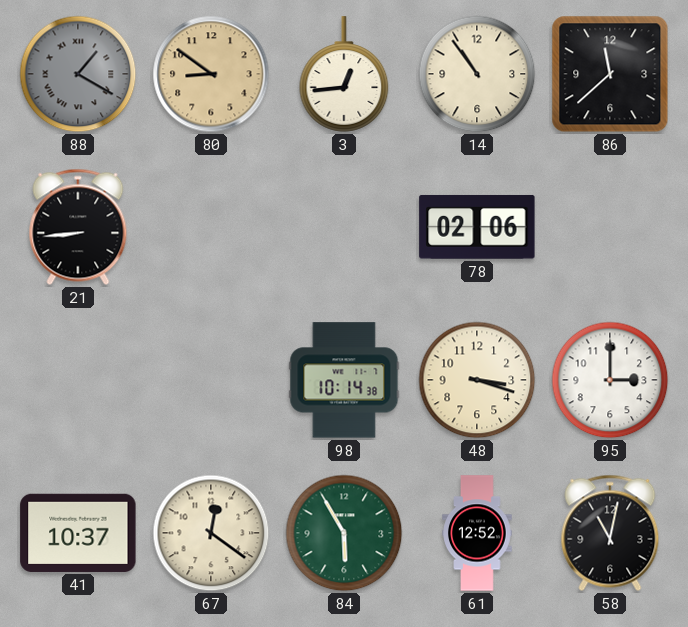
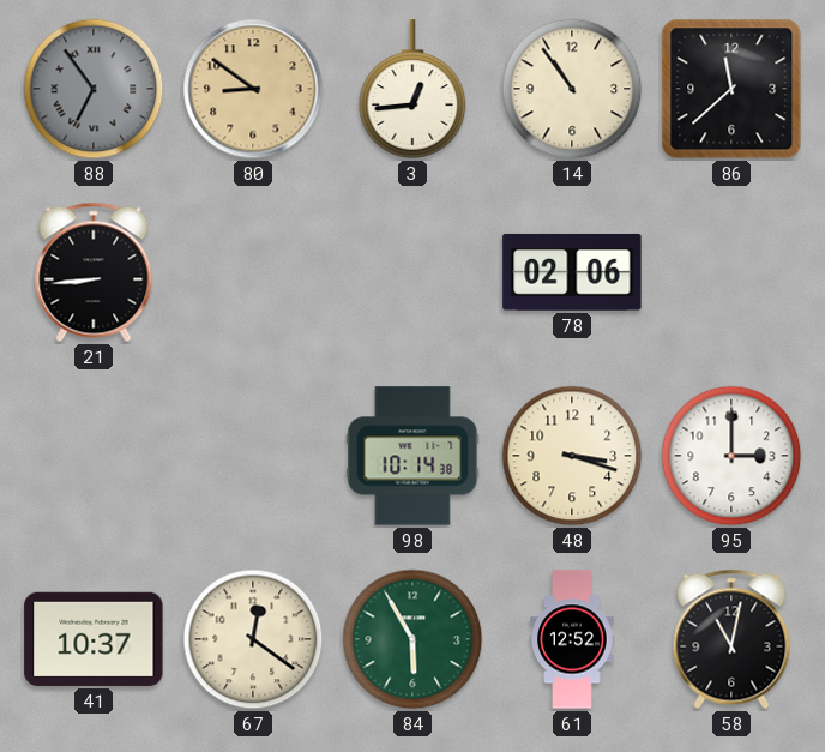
88: 1:20 -> 6:54 (94, 89)
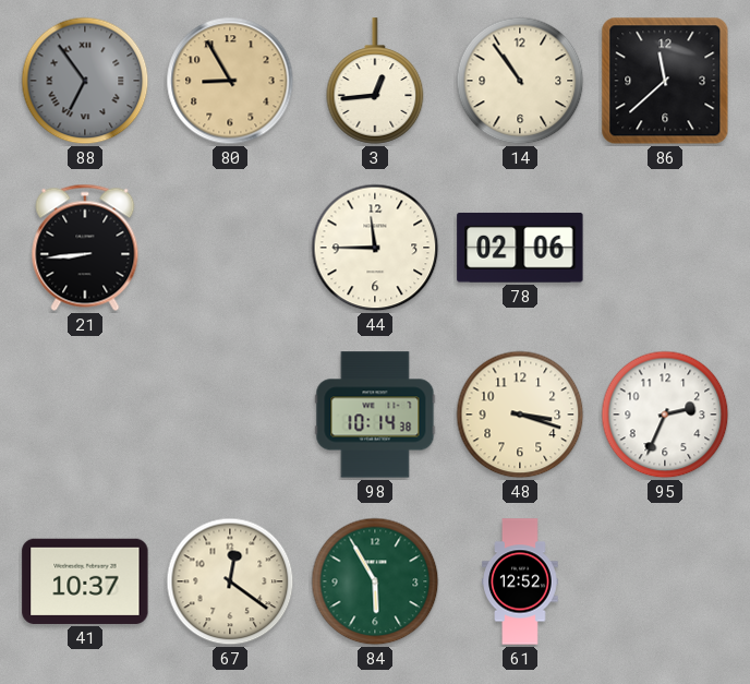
80: 8:51 -> 8:55 (230, 81)
44: none -> 11:45 (375, 248)
95: 3:00 -> 2:34 (665, 415)
58: 11:02 -> none (731, 639)
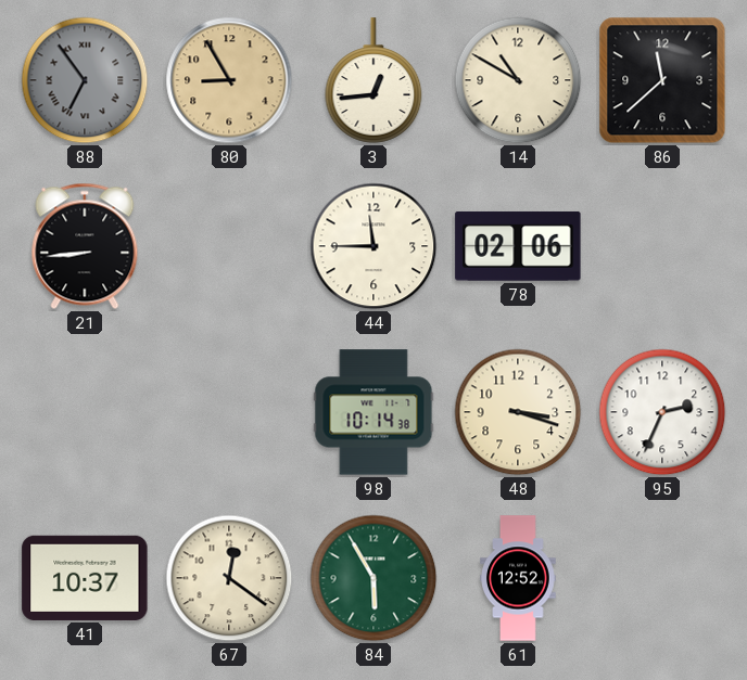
14: 10:54 -> 10:50 (518, 80)
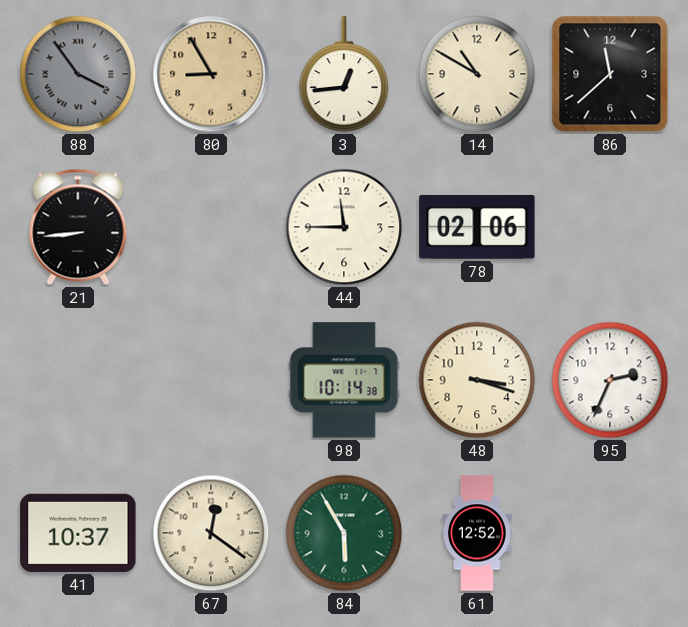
88: 6:54 -> 3:54 (78, 74)
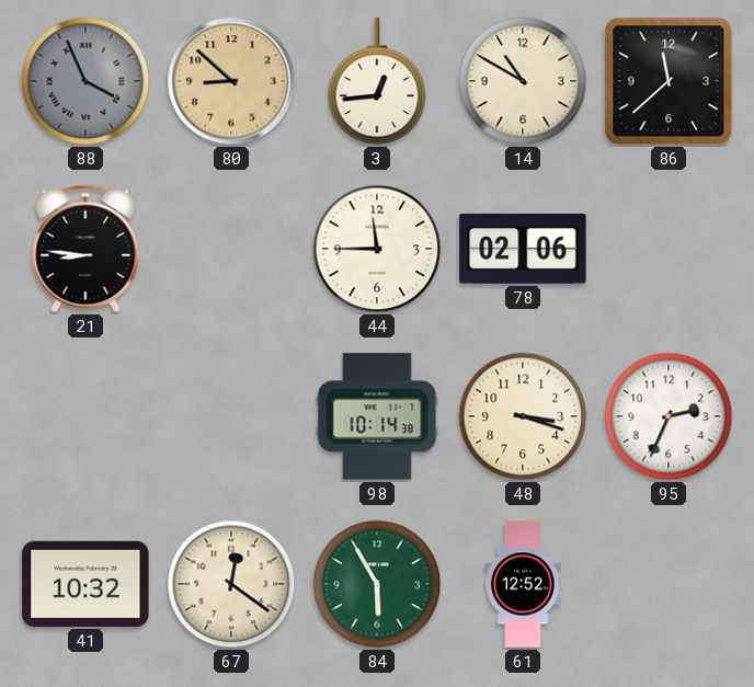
88: 3:54 -> 3:56 (85, 81)
80: 8:55 -> 8:52 (231, 81)
21: 8:44 -> 8:46 (85, 249)
41: 10:37 -> 10:32 (85, 584)
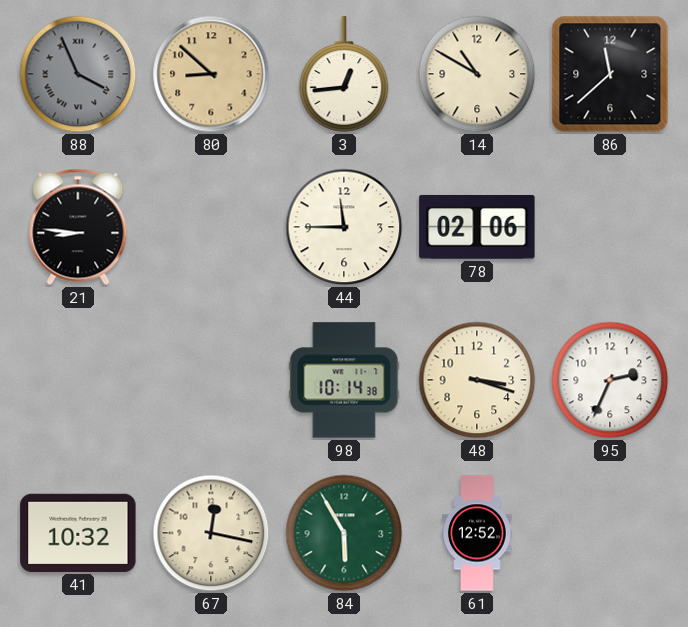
67: 12:21 -> 12:17 (211, 533)
